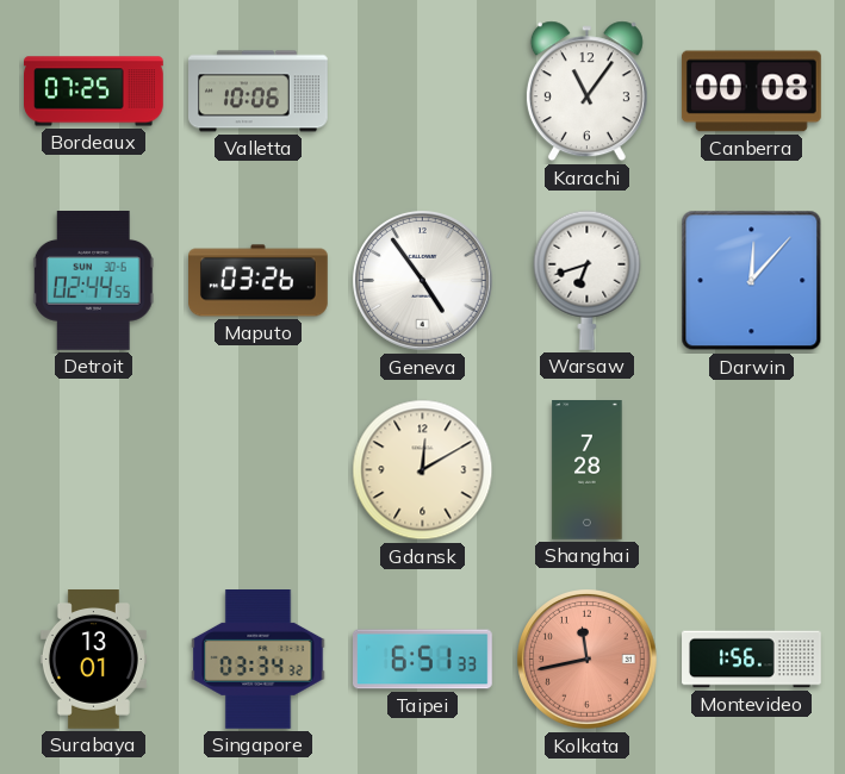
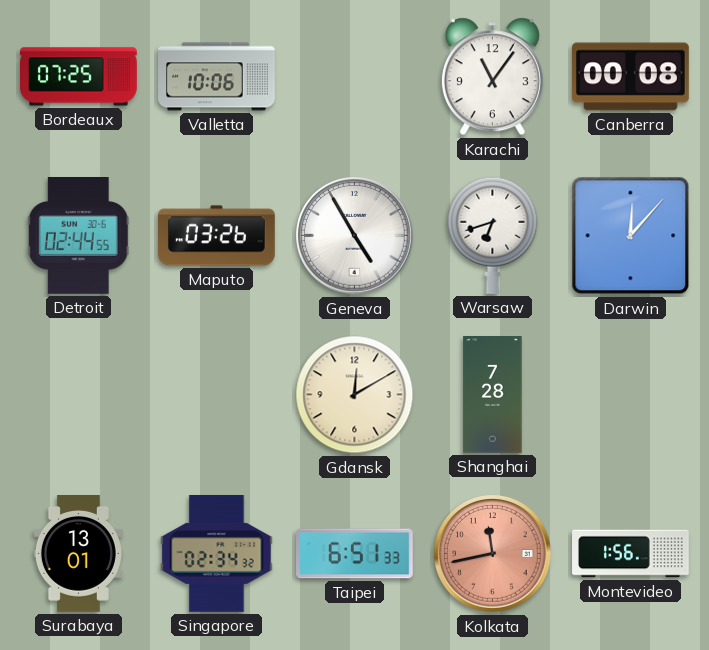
Geneva: 4:54 -> 4:55 (355, 236)
Singapore: 03:34 -> 02:34 (217, 554)
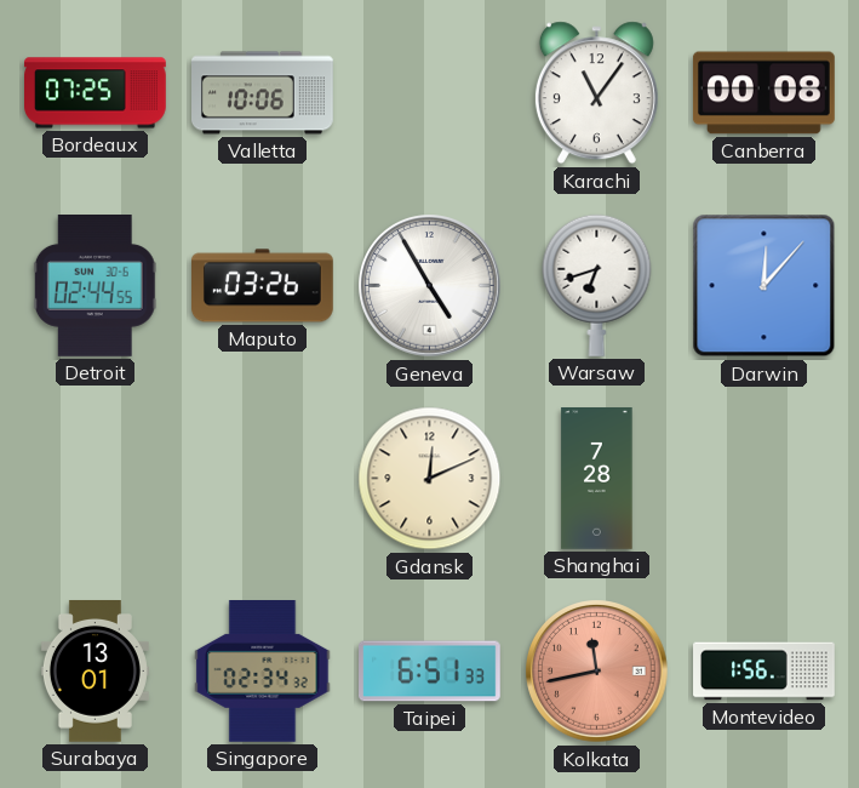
Gdansk: 12:10 -> 12:11 (430, 479)
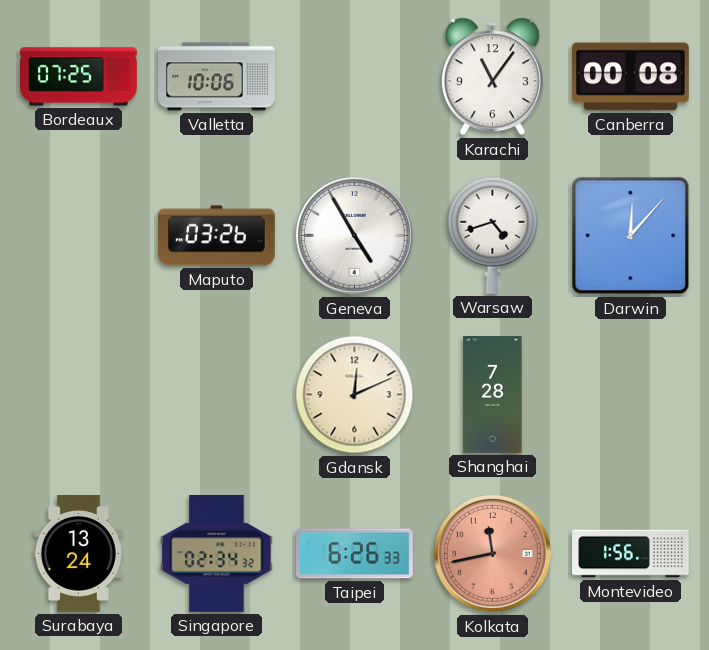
Detroit: 02:44 -> none (95, 286)
Warsaw: 6:42 -> 4:42 (493, 235)
Surabaya: 13:01 -> 13:24 (78, 554)
Taipei: 6:51 -> 6:26 (355, 554)
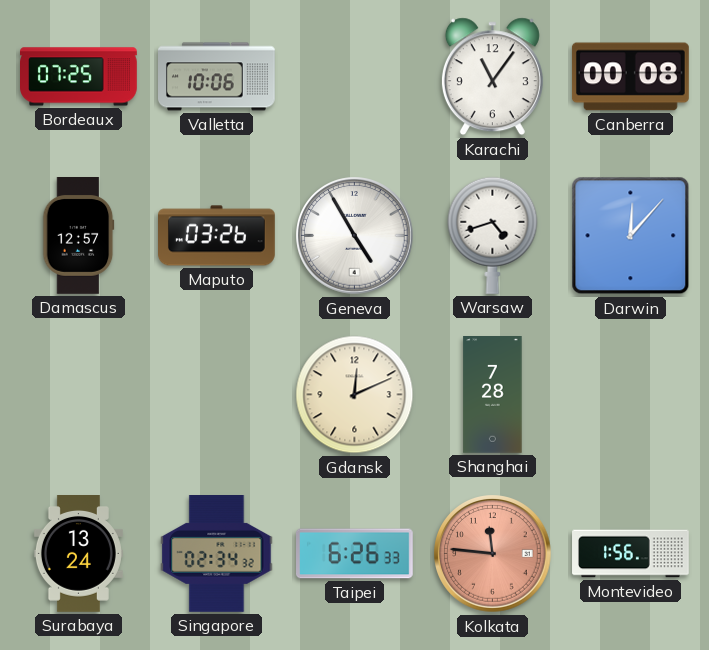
Damascus: none -> 12:57 (79, 236)
Kolkata: 11:43 -> 11:46 (493, 554)
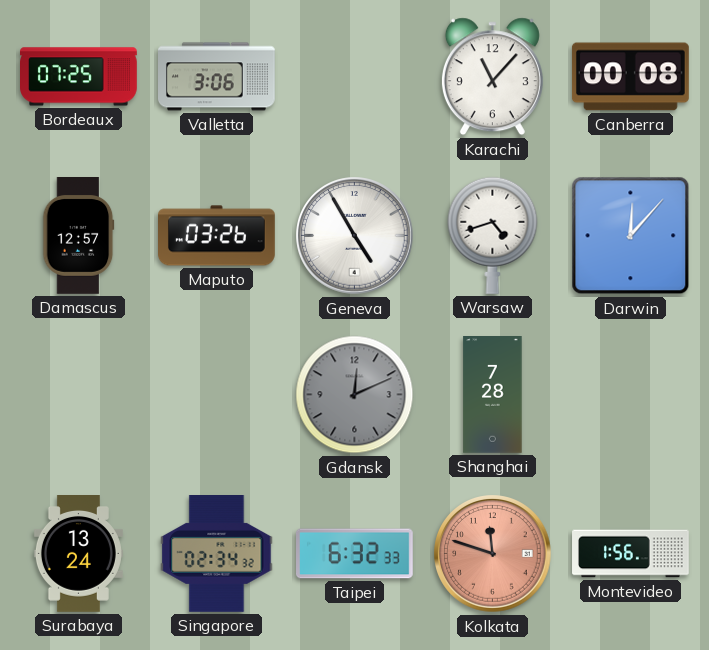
Valletta: 10:06 -> 3:06 (217, 77)
Karachi: 11:06 -> 11:07 (492, 77)
Gdansk dial: cream -> grey (355, 395)
Taipei: 6:26 -> 6:32 (355, 554)
Kolkata: 11:46 -> 11:48 (493, 554)
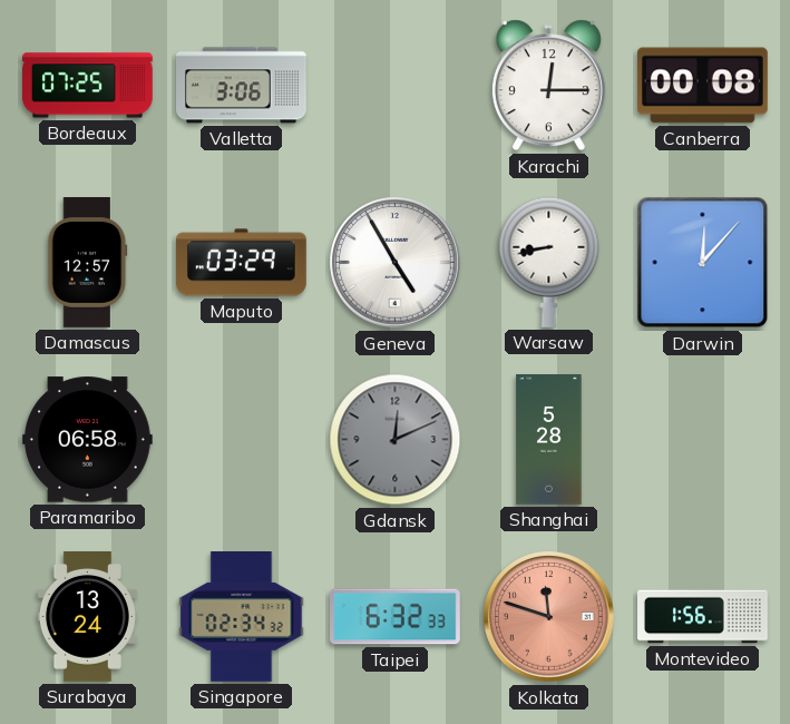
Karachi: 11:07 -> 12:15 (548, 86)
Maputo: 03:26 -> 03:29 (242, 263)
Warsaw: 4:42 -> 8:43 (549, 262)
Paramaribo: none -> 06:58 (87, 440)
Shanghai: 7:28 -> 5:28 (549, 440)
